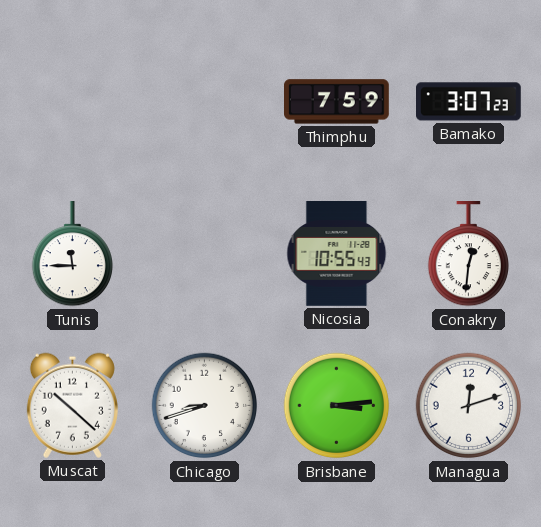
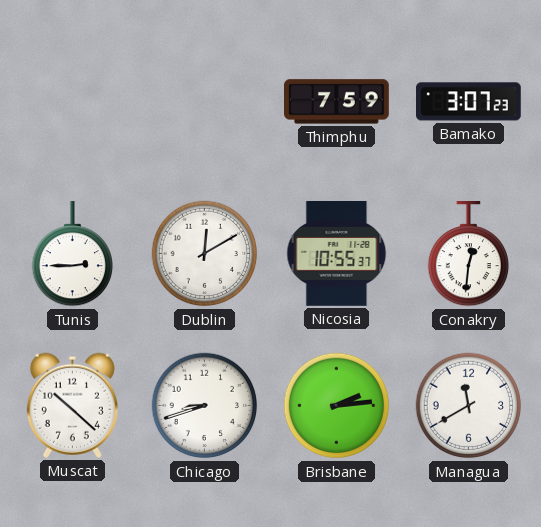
Tunis: 11:45 -> 2:45 (72, 255)
Dublin: none -> 12:10 (205, 254)
Nicosia: 10:55:43 -> 10:55:37 (337, 254)
Brisbane: 3:14 -> 2:14 (337, 406)
Managua: 12:12 -> 11:40 (469, 406)
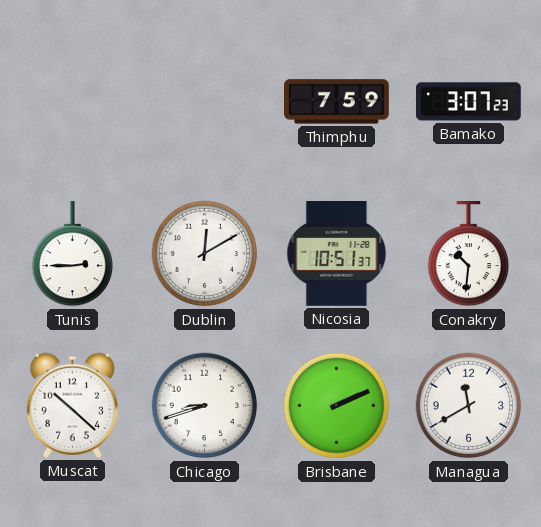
Nicosia: 10:55 -> 10:51 (337, 254)
Conakry: 12:31 -> 10:31 (468, 255)
Brisbane: 2:14 -> 2:11 (337, 406)
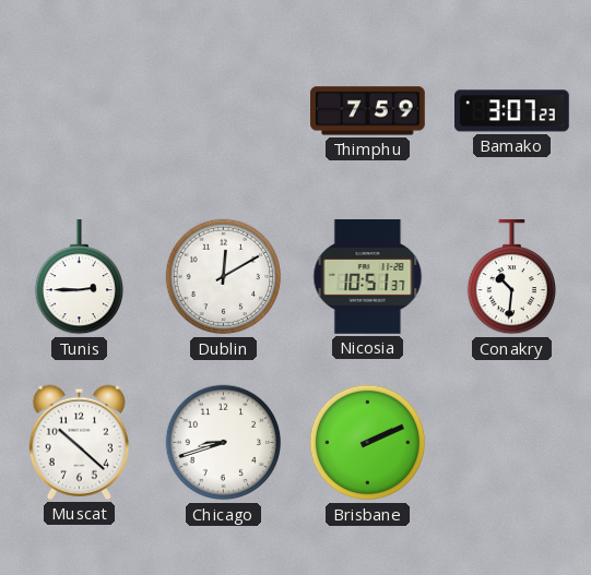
Managua: 11:40 -> none (469, 406)
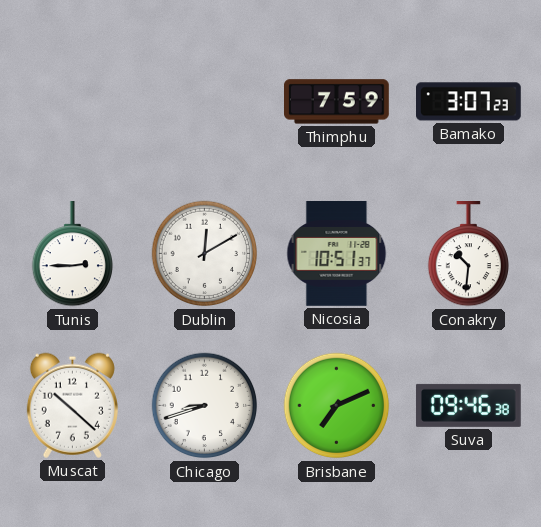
Brisbane: 2:11 -> 7:11 (337, 406)
Suva: none -> 09:46 (469, 405)
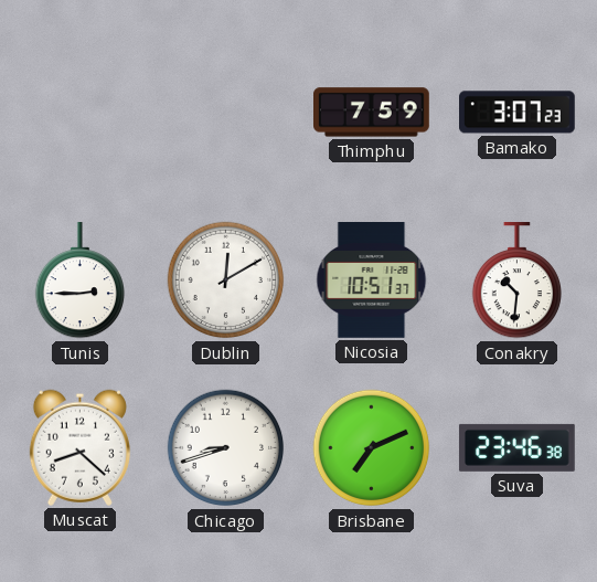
Muscat: 10:22 -> 8:22 (79, 447)
Suva: 09:46 -> 23:46 (518, 447)
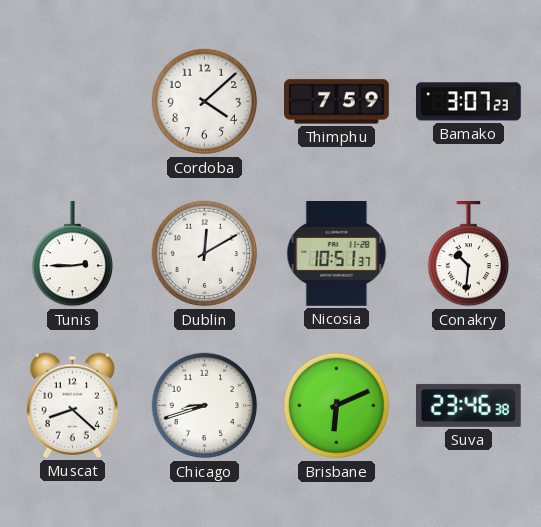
Cordoba: none -> 4:08 (205, 102)
Brisbane: 7:11 -> 6:11 (337, 406)
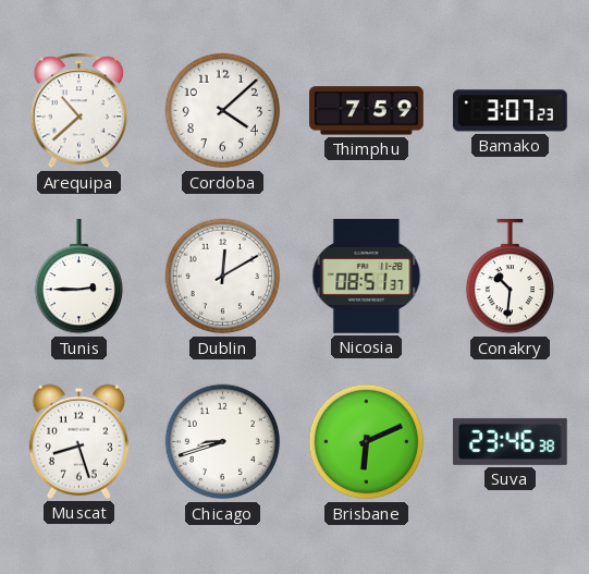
Arequipa: none -> 10:38 (79, 111)
Nicosia: 10:51 -> 08:51 (367, 277)
Muscat: 8:22 -> 8:27 (78, 441)
